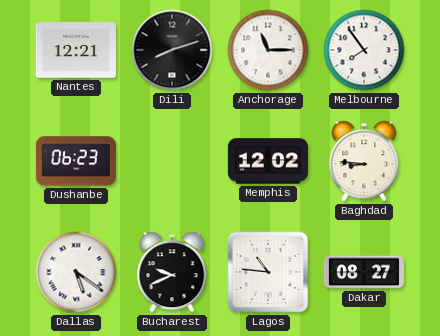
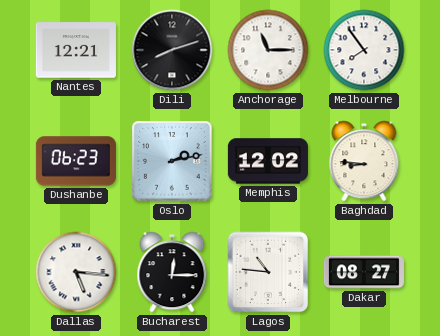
Oslo: none -> 2:13 (172, 161)
Dallas: 5:21 -> 5:16 (76, 272)
Bucharest: 9:41 -> 12:15 (172, 272)
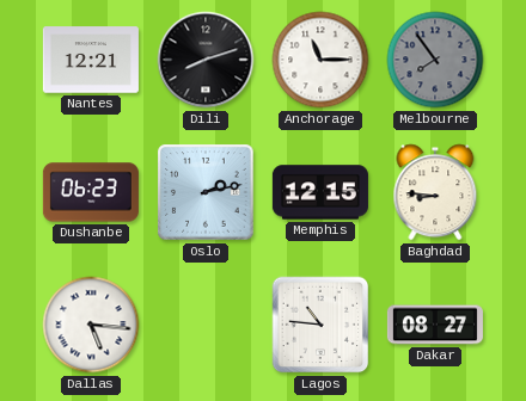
Melbourne dial: white -> grey (435, 60)
Memphis: 12:02 -> 12:15 (320, 192)
Bucharest: 12:15 -> none (172, 272)
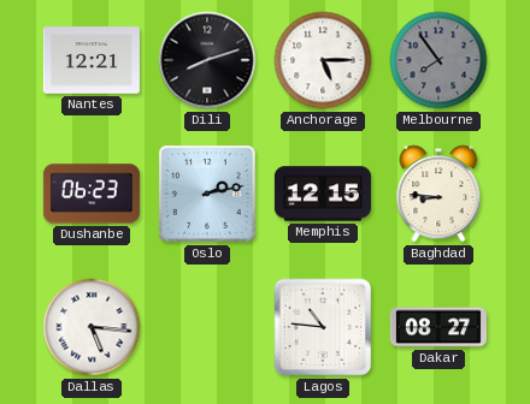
Anchorage: 11:15 -> 5:15 (323, 60)
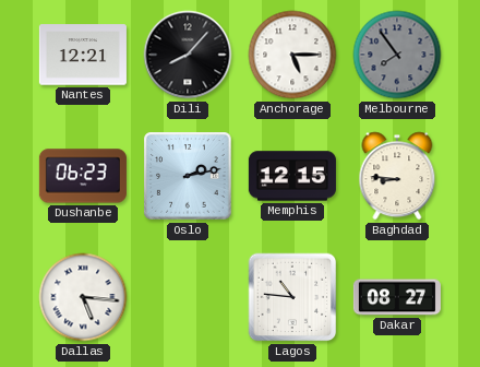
Dili: 8:12 -> 8:07 (188, 55)
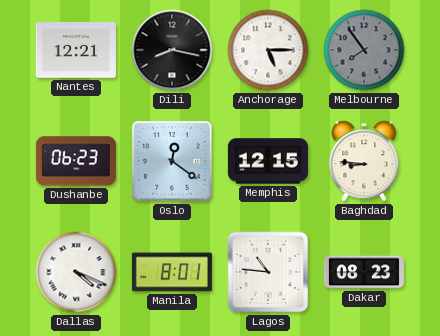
Dili: 8:07 -> 8:17 (172, 50)
Oslo: 2:13 -> 12:21 (172, 161)
Dallas: 5:16 -> 4:19 (76, 272)
Manila: none -> 8:01 (172, 272)
Dakar: 08:27 -> 08:23 (364, 272)
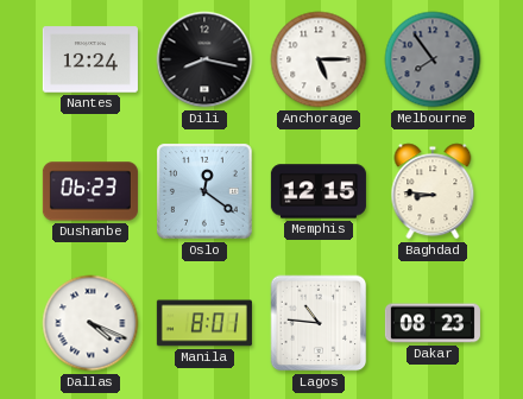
Nantes: 12:21 -> 12:24 (90, 59)
